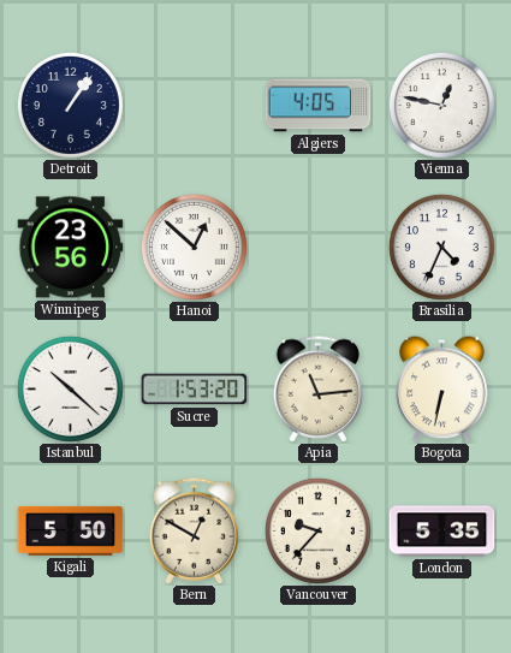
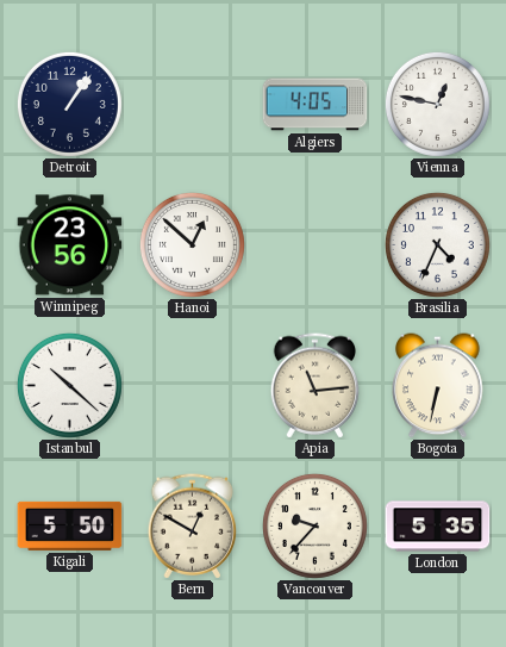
Sucre: 1:53 -> none (195, 390)
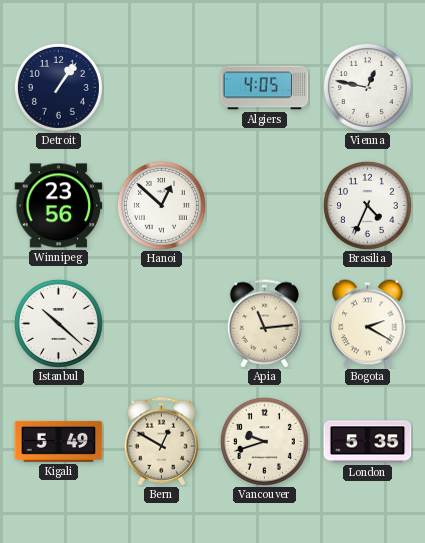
Bogota: 6:32 -> 2:20 (368, 324)
Kigali: 5:50 -> 5:49 (59, 441)
Vancouver: 9:37 -> 9:42 (264, 441)
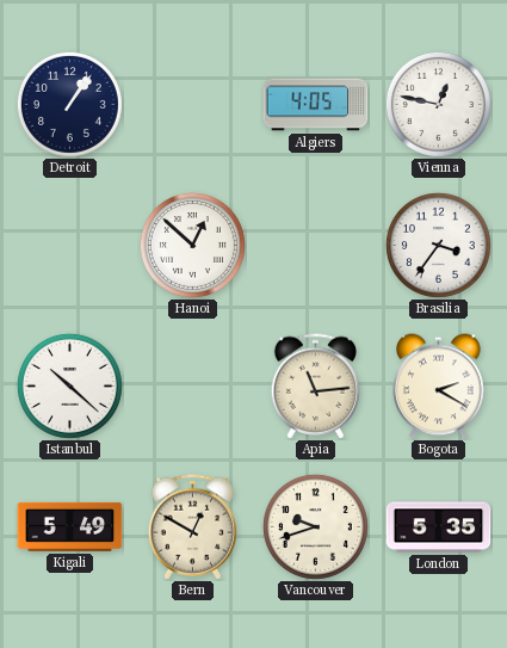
Winnipeg: 23:56 -> none (59, 206)
Brasilia: 4:34 -> 3:36 (438, 245)
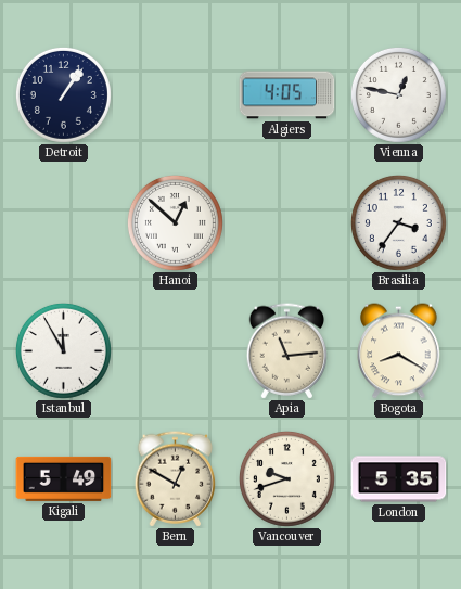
Istanbul: 10:22 -> 11:55 (63, 350)
Bogota: 2:20 -> 8:20 (399, 351)
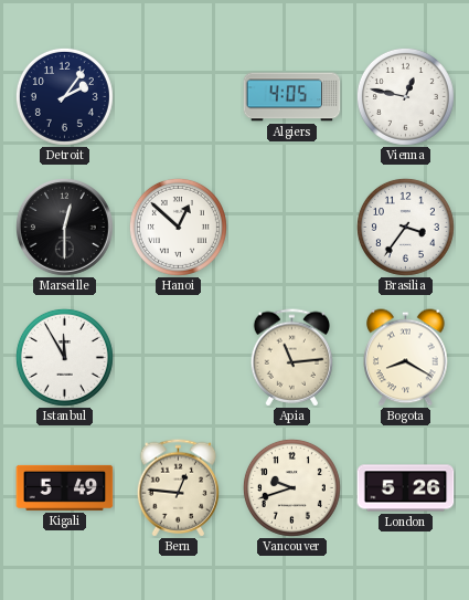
Detroit: 1:06 -> 2:06 (64, 96)
Marseille: none -> 12:30 (64, 227)
Bern: 12:50 -> 12:46 (179, 488)
London: 5:35 -> 5:26 (406, 488)
